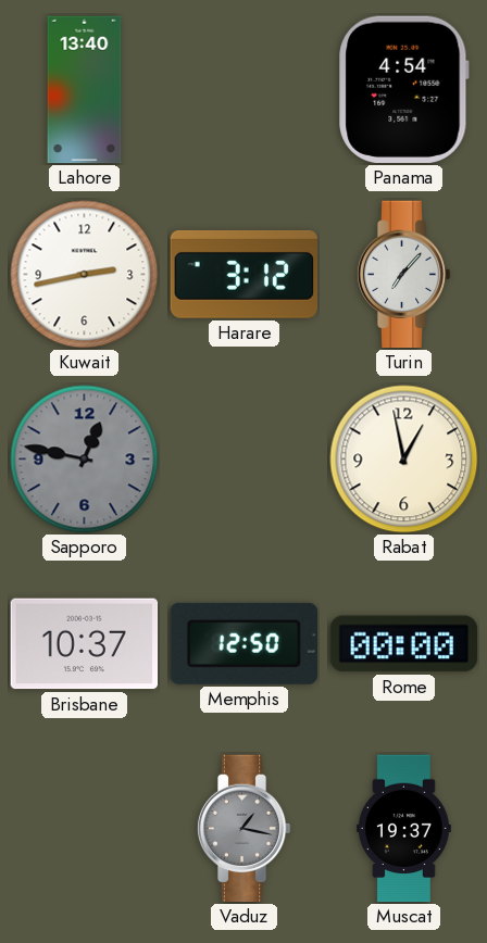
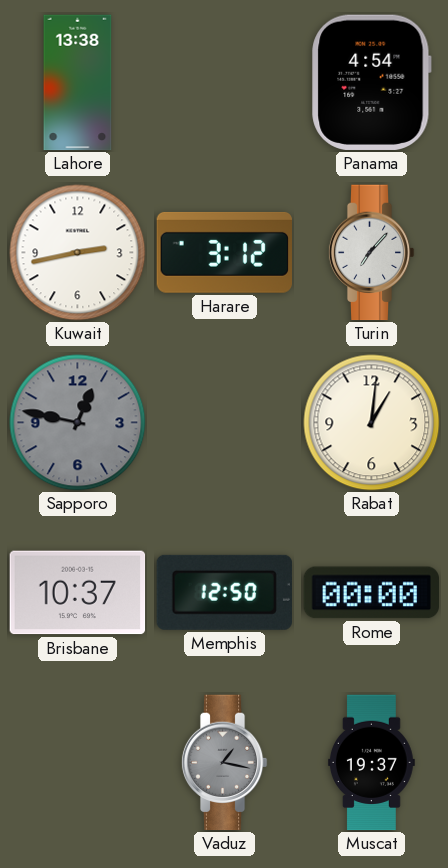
Lahore: 13:40 -> 13:38 (78, 83)
Rabat: 12:58 -> 1:01 (372, 423)
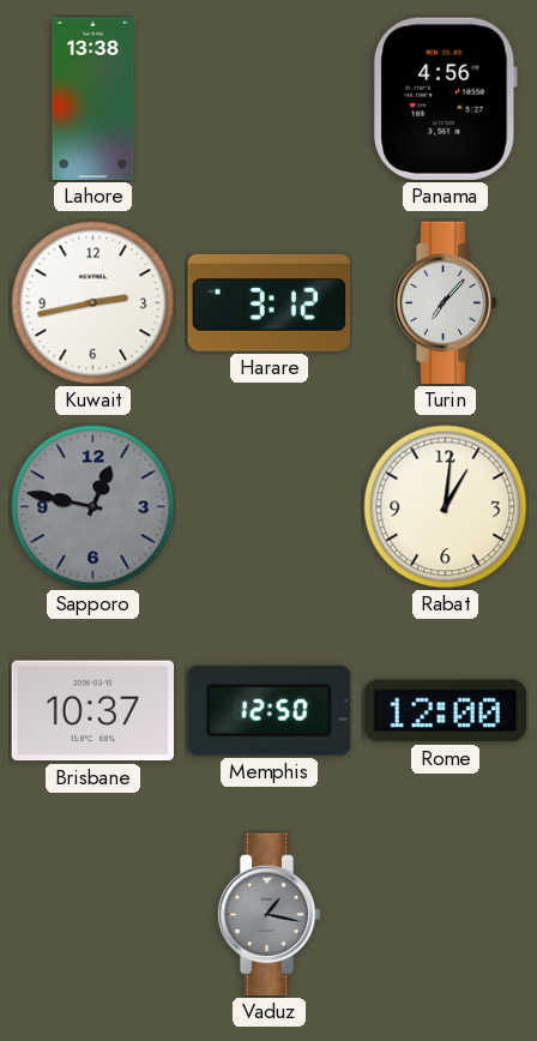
Panama: 4:54 -> 4:56 (446, 98)
Rome: 00:00 -> 12:00 (445, 711)
Muscat: 19:37 -> none (371, 763)
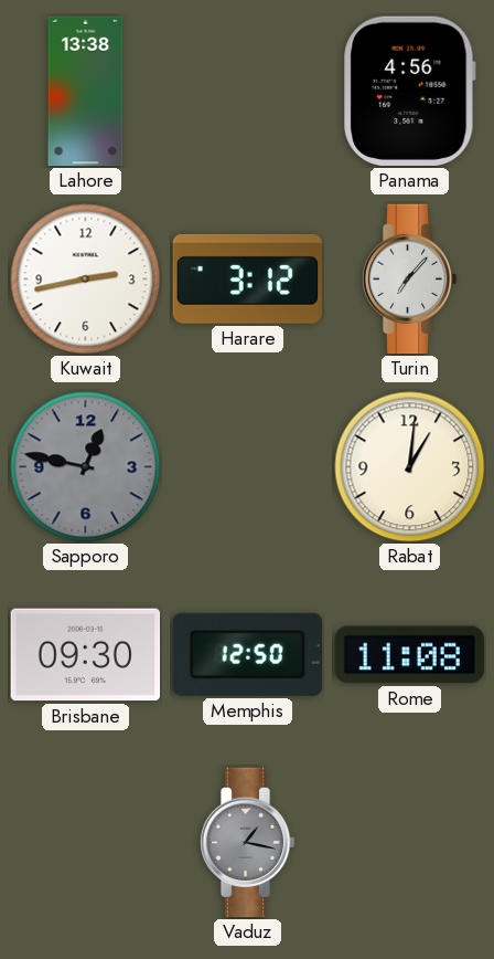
Brisbane: 10:37 -> 09:30 (86, 655)
Rome: 12:00 -> 11:08 (409, 655)
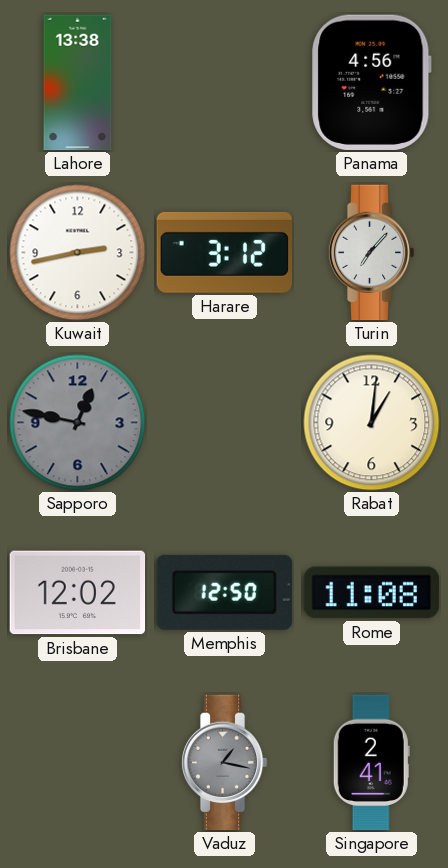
Brisbane: 09:30 -> 12:02 (78, 593)
Singapore: none -> 2:41 (371, 763)
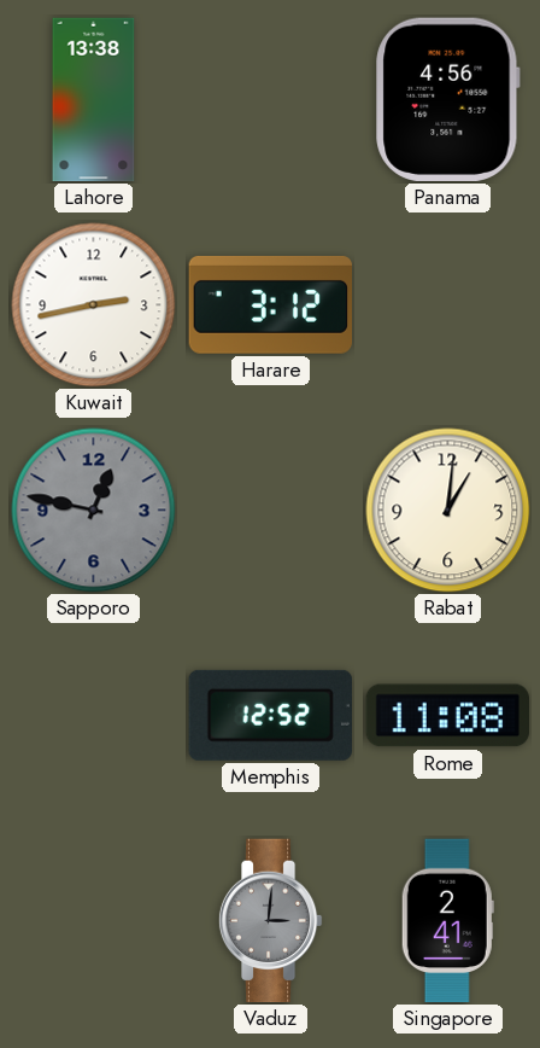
Turin: 7:07 -> none (371, 253)
Brisbane: 12:02 -> none (78, 593)
Memphis: 12:50 -> 12:52 (270, 715)
Vaduz: 1:17 -> 3:01 (270, 921)
